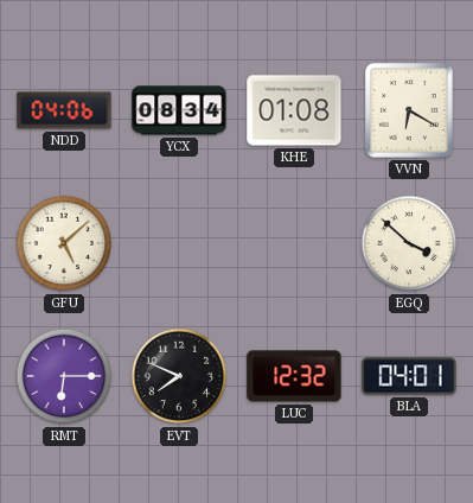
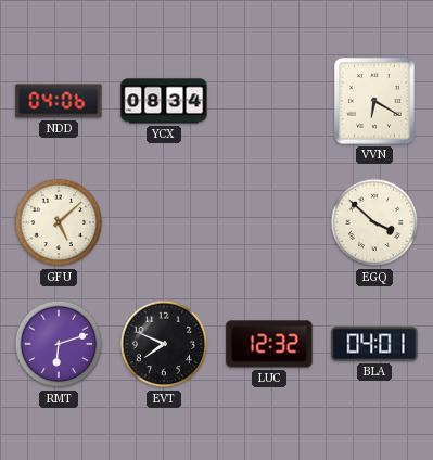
KHE: 01:08 -> none (294, 110)
RMT: 6:15 -> 6:12 (59, 344)
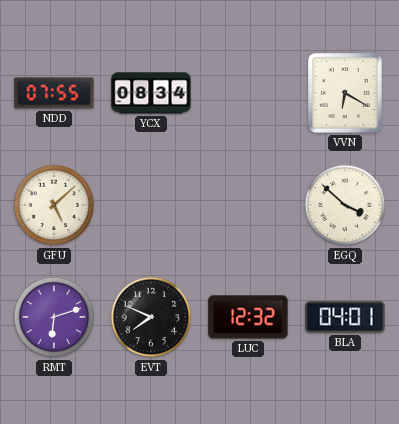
NDD: 04:06 -> 07:55 (54, 93)
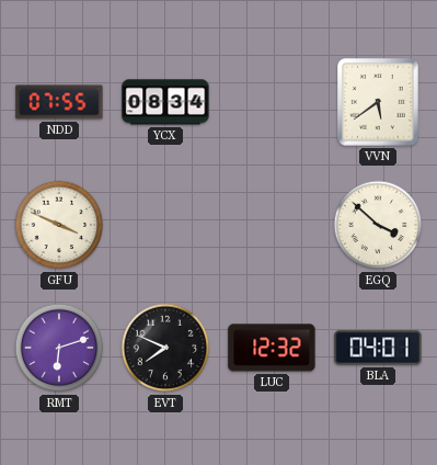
VVN: 6:20 -> 5:39 (379, 102)
GFU: 5:08 -> 3:49 (59, 225)
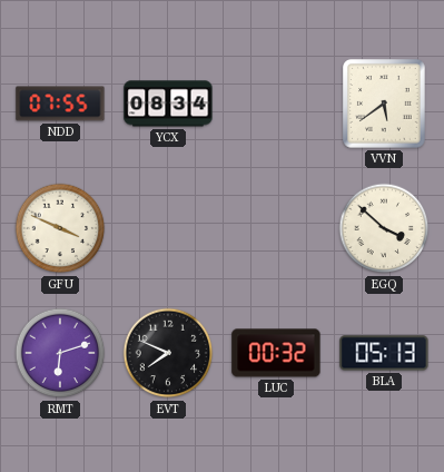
LUC: 12:32 -> 00:32 (276, 353)
BLA: 04:01 -> 05:13 (384, 353)
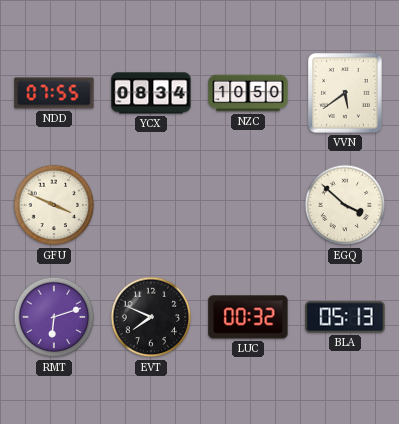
NZC: none -> 10:50 (248, 93)
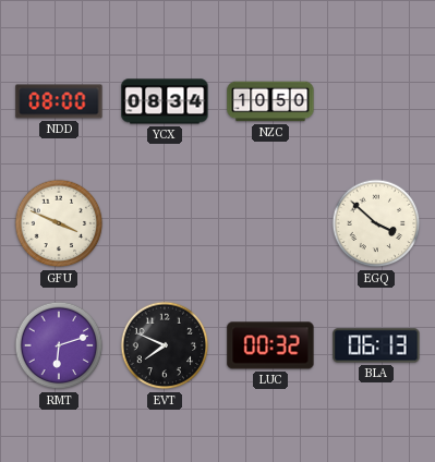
NDD: 07:55 -> 08:00 (59, 101)
VVN: 5:39 -> none (346, 93)
BLA: 05:13 -> 06:13 (376, 345)
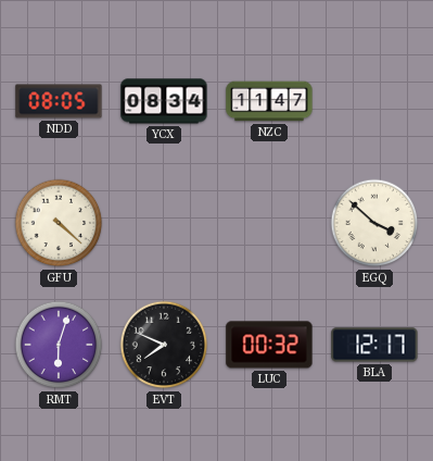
NDD: 08:00 -> 08:05 (59, 101)
NZC: 10:50 -> 11:47 (269, 101)
GFU: 3:49 -> 4:22 (59, 223)
RMT: 6:12 -> 6:03 (59, 345)
BLA: 06:13 -> 12:17 (374, 345)
